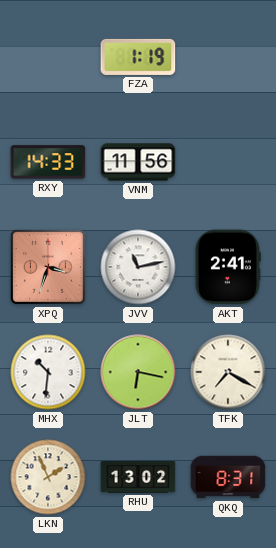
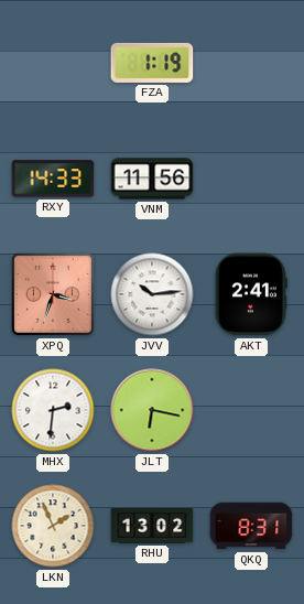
JVV: 11:13 -> 10:14 (152, 294)
MHX: 10:31 -> 2:31 (53, 410)
TFK: 7:20 -> none (228, 372)
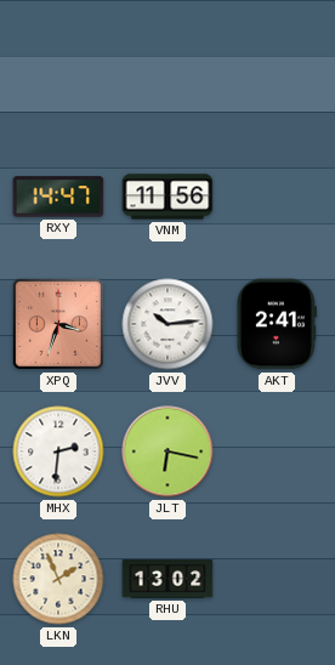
FZA: 1:19 -> none (152, 63)
RXY: 14:33 -> 14:47 (58, 197)
QKQ: 8:31 -> none (251, 526)
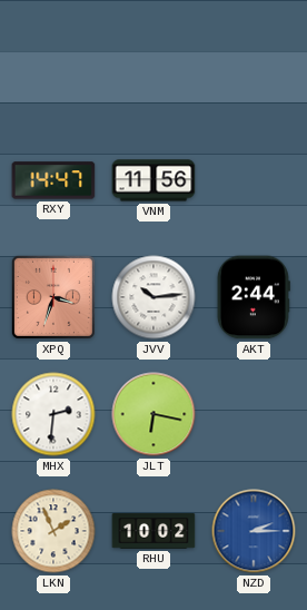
AKT: 2:41 -> 2:44 (254, 297)
RHU: 13:02 -> 10:02 (153, 531)
NZD: none -> 2:15 (254, 531)
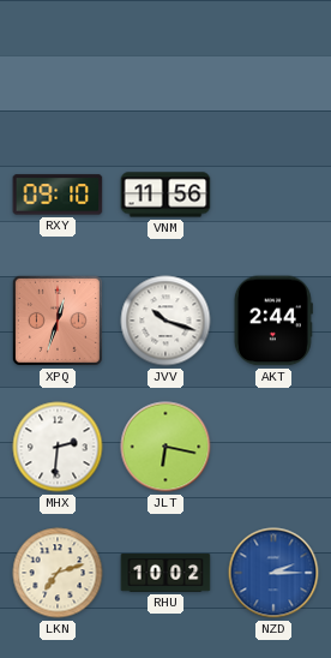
RXY: 14:47 -> 09:10 (58, 195)
XPQ: 3:33 -> 12:33 (58, 321)
JVV: 10:14 -> 10:18 (165, 321)
LKN: 1:56 -> 7:12 (58, 573)
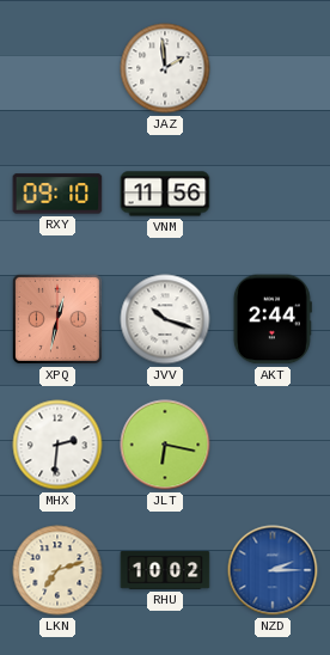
JAZ: none -> 1:59 (165, 68)
XPQ: 12:33 -> 12:32 (57, 319)
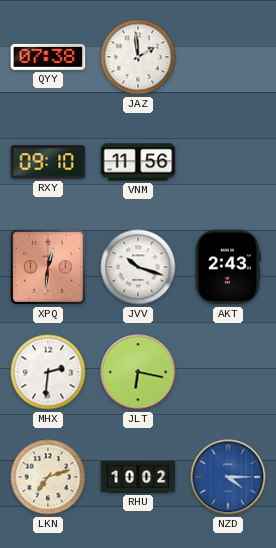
QYY: none -> 07:38 (48, 57)
XPQ: 12:32 -> 12:31 (48, 267)
AKT: 2:44 -> 2:43 (228, 267)
NZD: 2:15 -> 4:15 (228, 477)
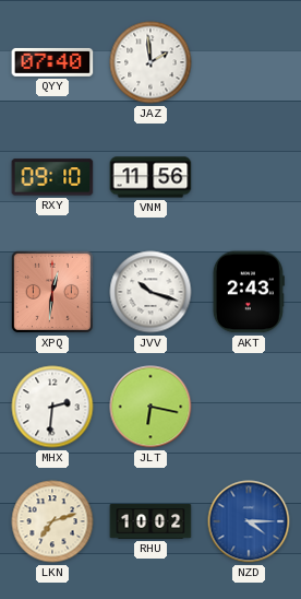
QYY: 07:38 -> 07:40 (52, 62)
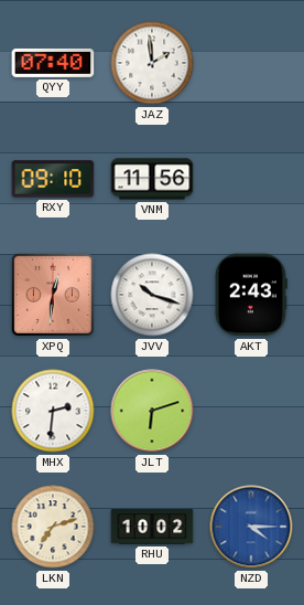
JLT: 6:17 -> 6:12 (152, 411)
